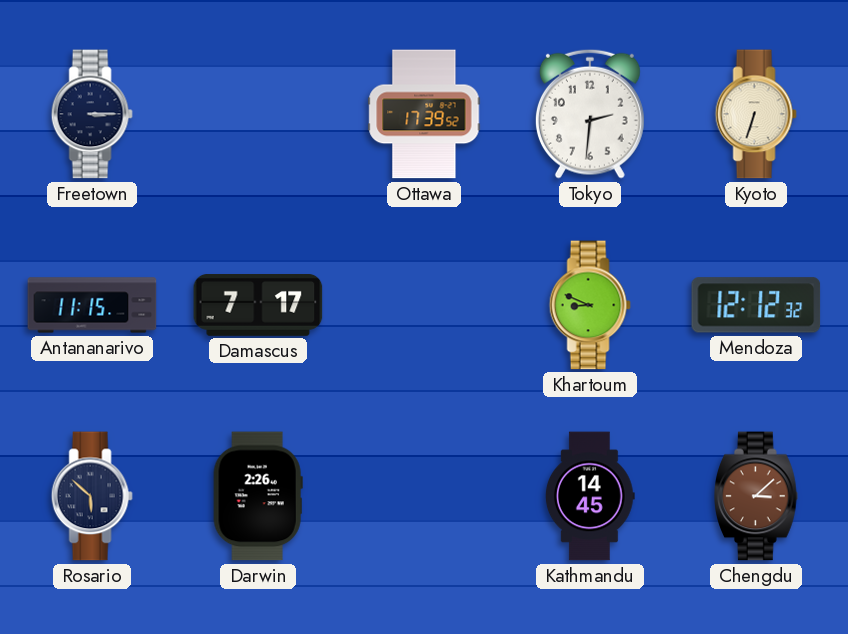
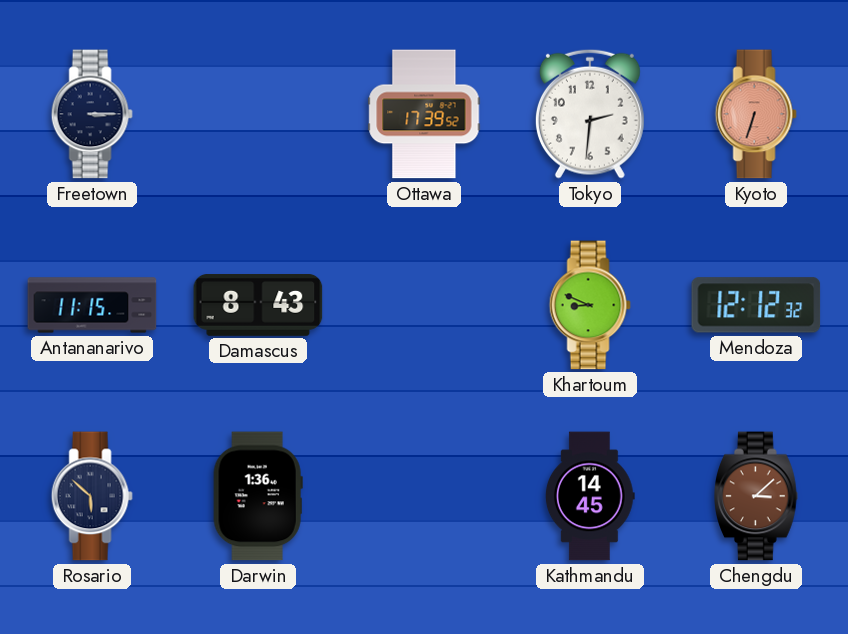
Kyoto dial: cream -> salmon (756, 114)
Damascus: 7:17 -> 8:43 (258, 306)
Darwin: 2:26 -> 1:36 (258, 496)
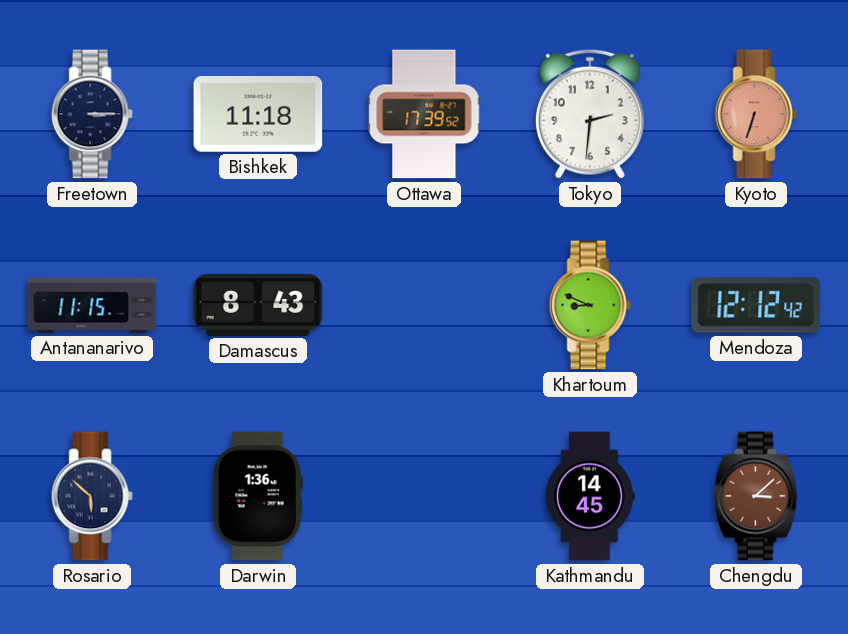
Bishkek: none -> 11:18 (258, 115)
Mendoza: 12:12:32 -> 12:12:42 (756, 305)
